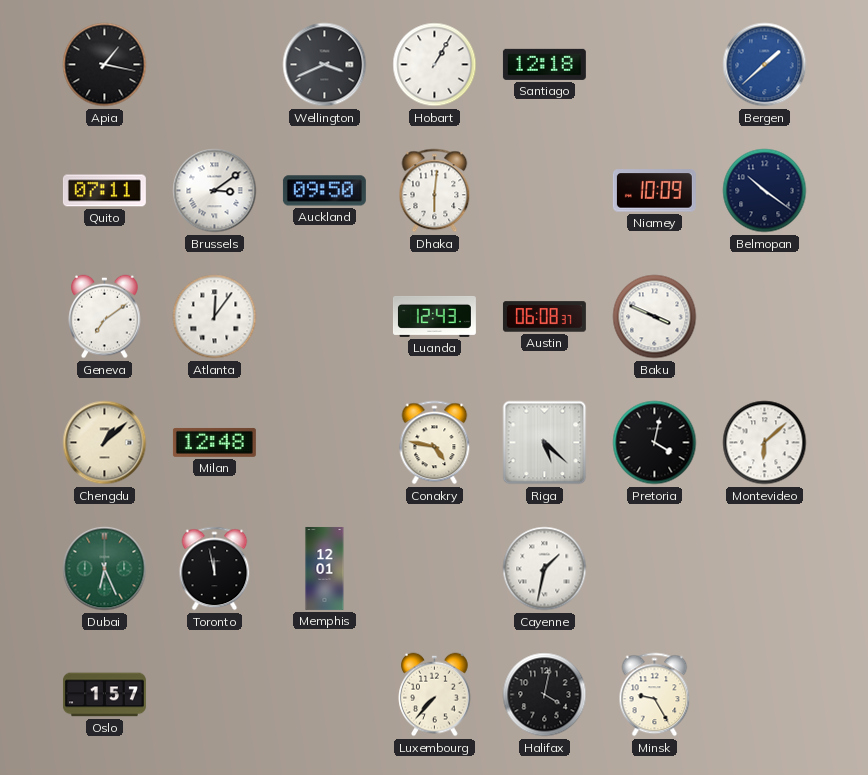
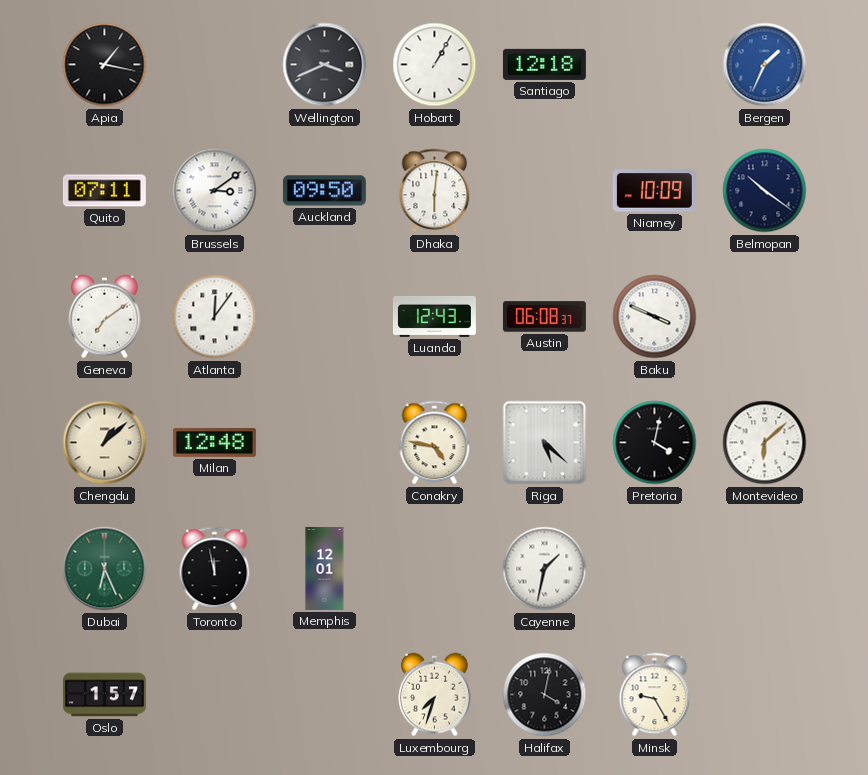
Bergen: 1:38 -> 1:34 (765, 65)
Luxembourg: 7:37 -> 7:33 (435, 695)
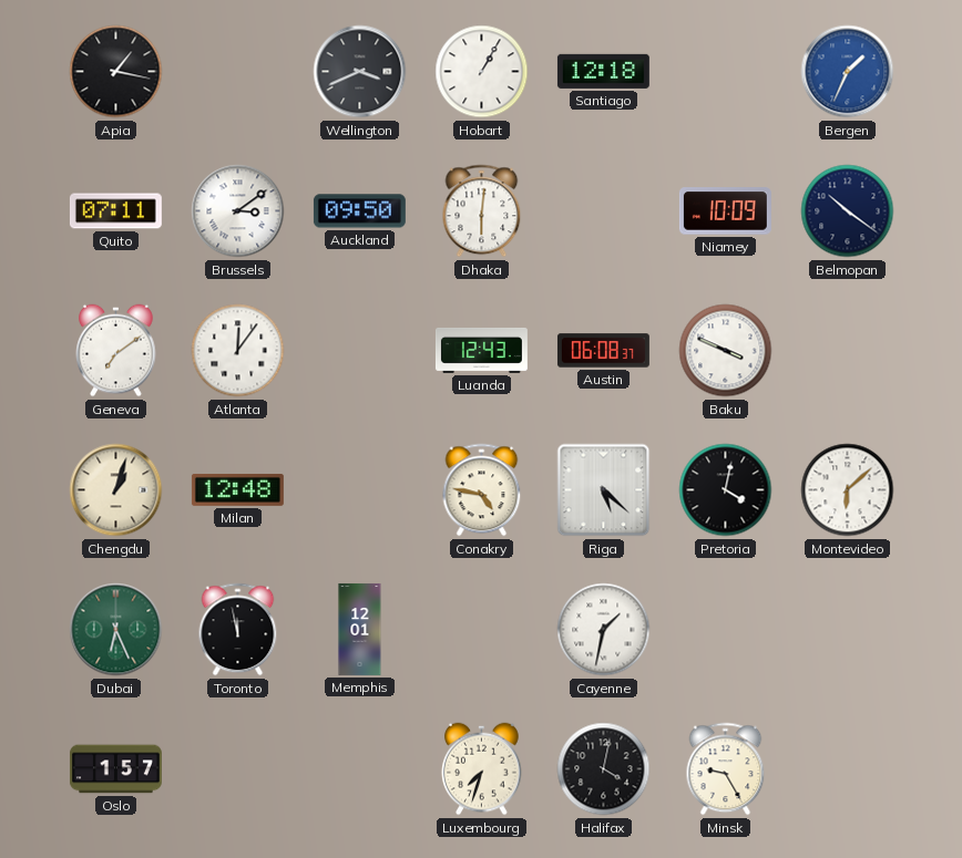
Chengdu: 1:08 -> 1:03 (116, 490)
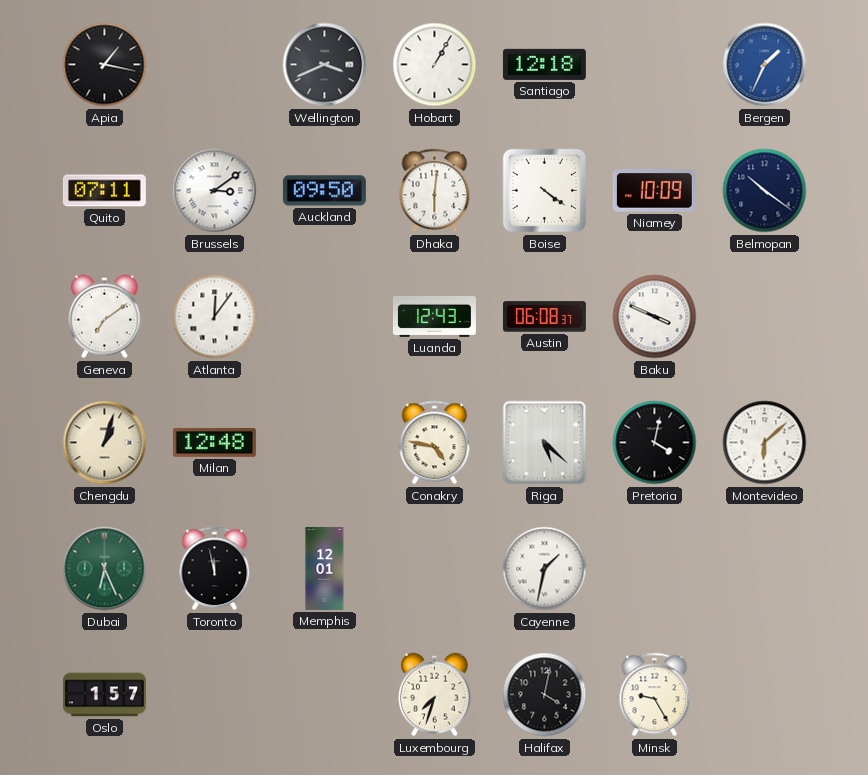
Boise: none -> 4:21 (545, 191)
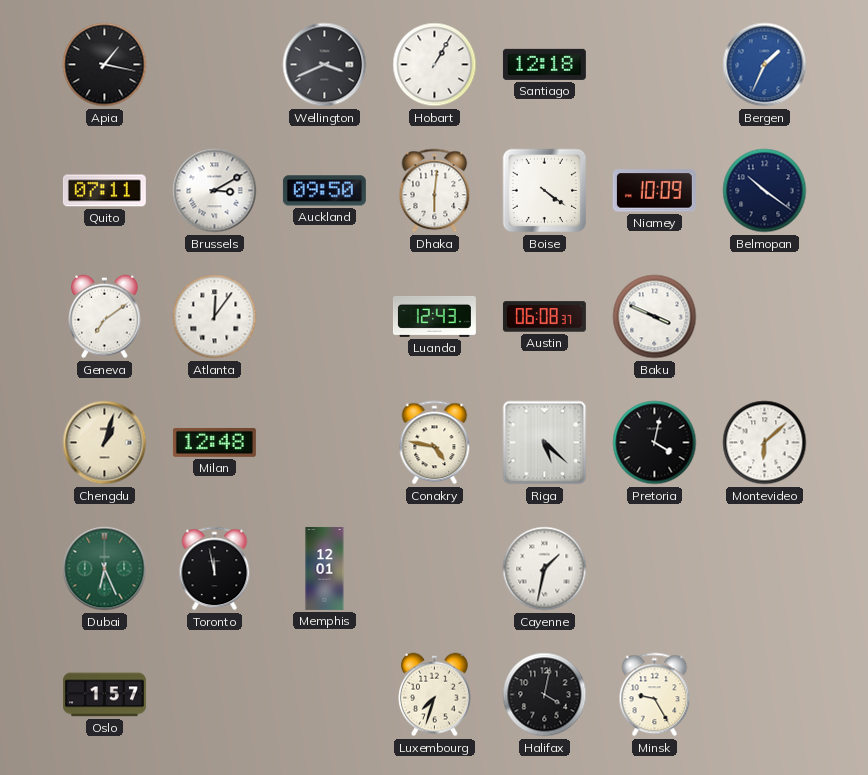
Brussels: 3:09 -> 3:10 (215, 191)
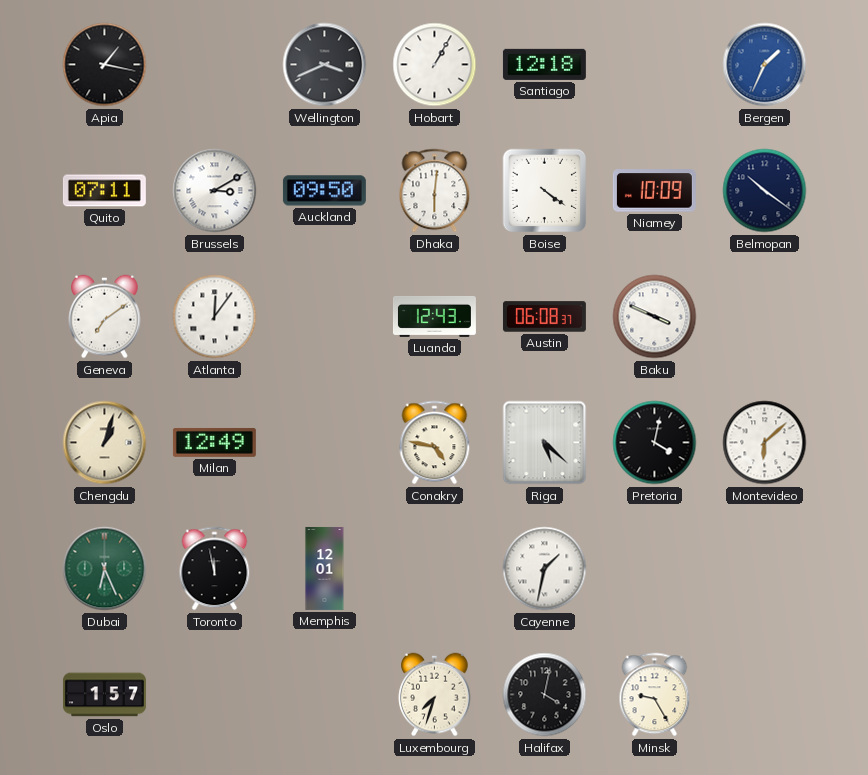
Milan: 12:48 -> 12:49 (214, 442)
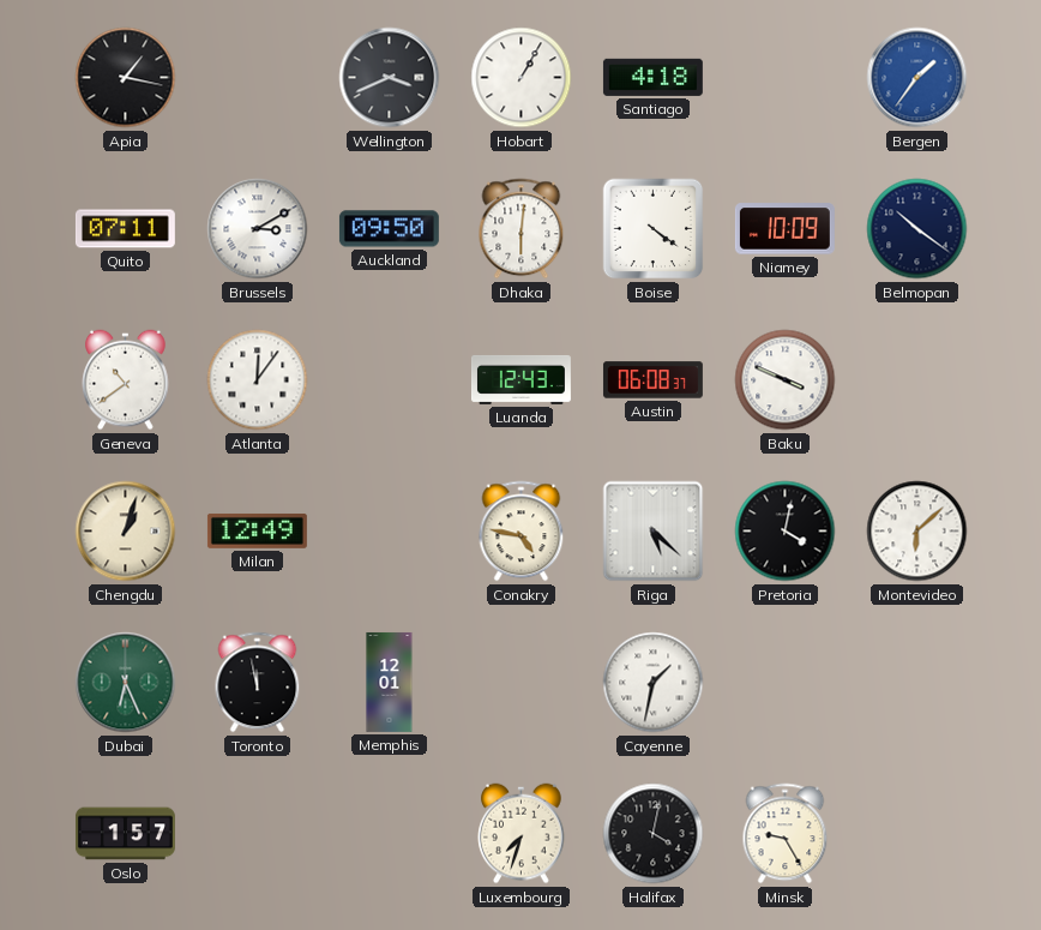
Santiago: 12:18 -> 4:18 (652, 77)
Bergen: 1:34 -> 1:36 (917, 78)
Geneva: 7:09 -> 10:39 (126, 380)
